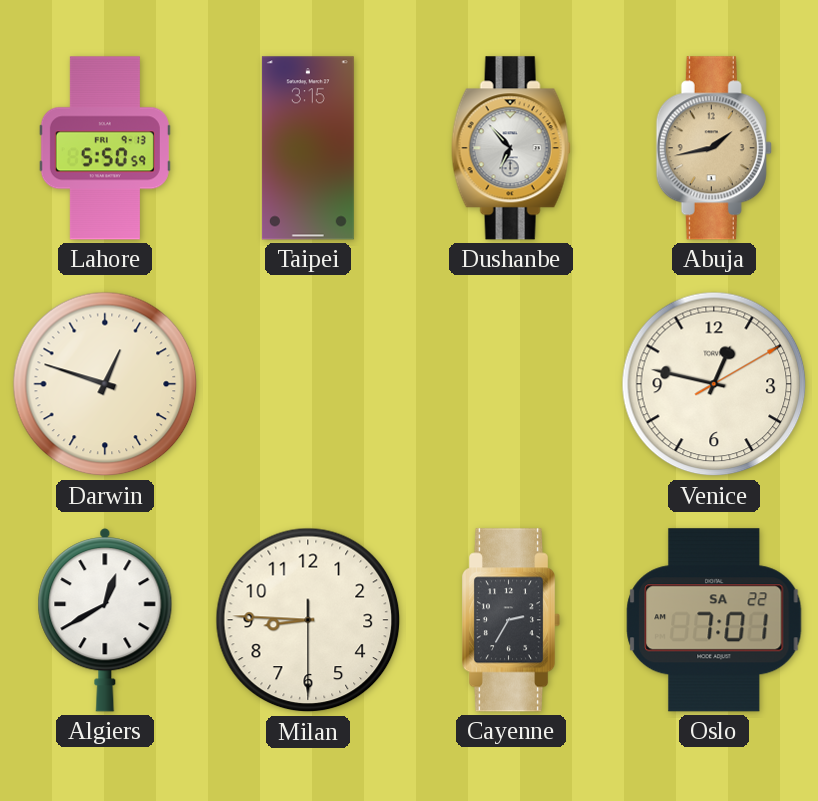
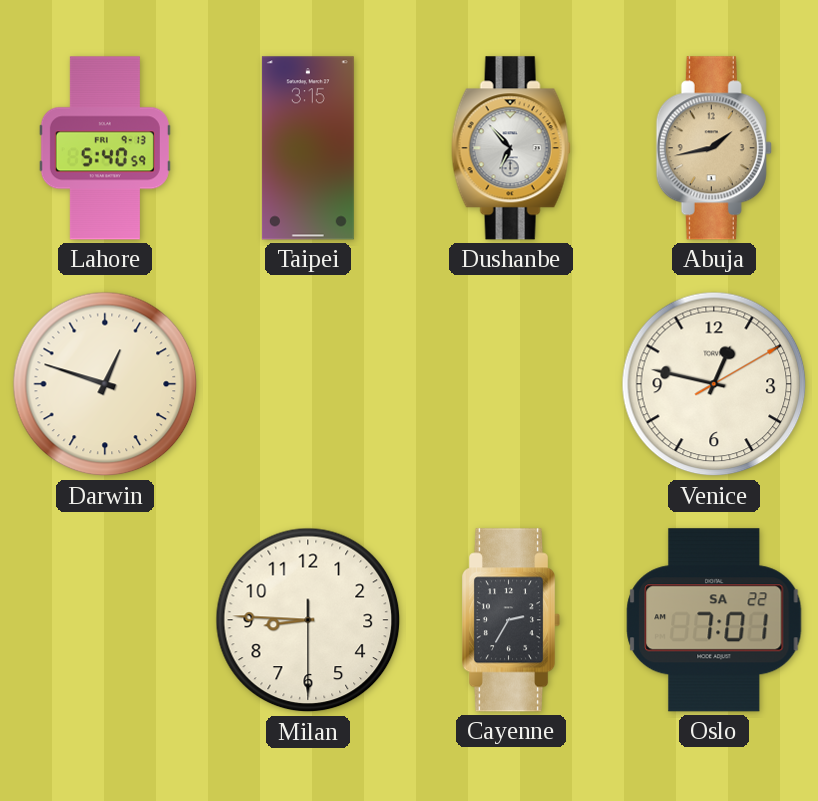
Lahore: 5:50 -> 5:40 (105, 148)
Algiers: 12:40 -> none (105, 620)
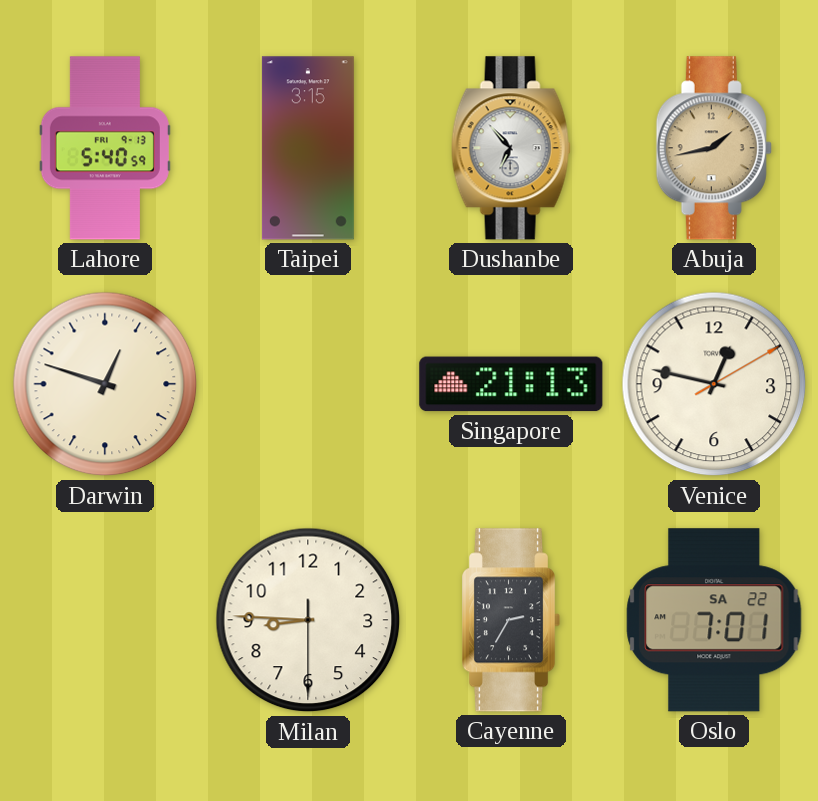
Singapore: none -> 21:13 (511, 384)
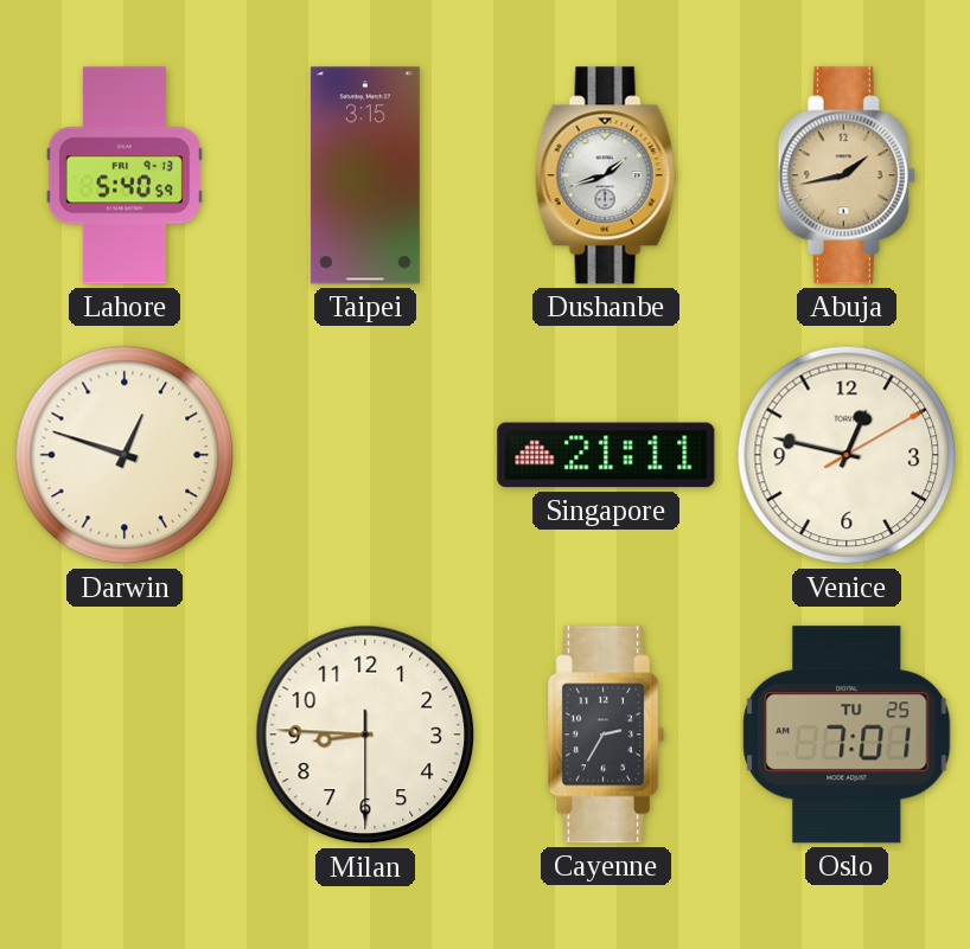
Dushanbe: 6:53 -> 1:42 (606, 175)
Singapore: 21:13 -> 21:11 (606, 455)
Oslo date: SA 22 -> TU 25 (847, 735)
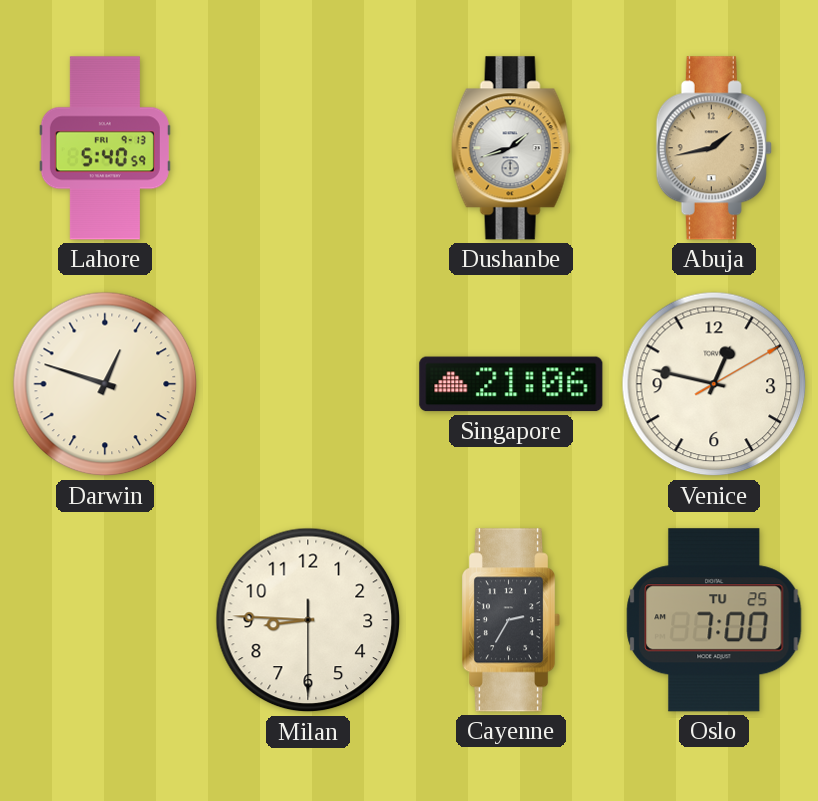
Taipei: 3:15 -> none (365, 175)
Singapore: 21:11 -> 21:06 (511, 384)
Oslo: 7:01 -> 7:00 (714, 620)
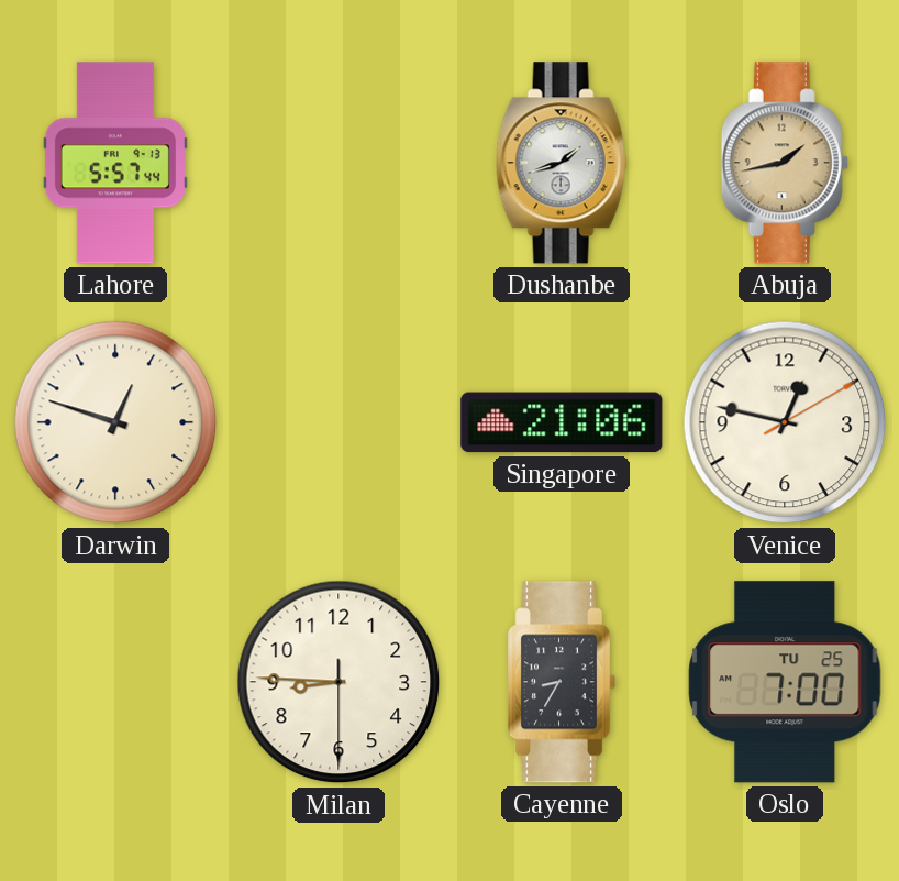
Lahore: 5:40 -> 5:57 (115, 163)
Cayenne: 2:35 -> 8:35 (562, 682)
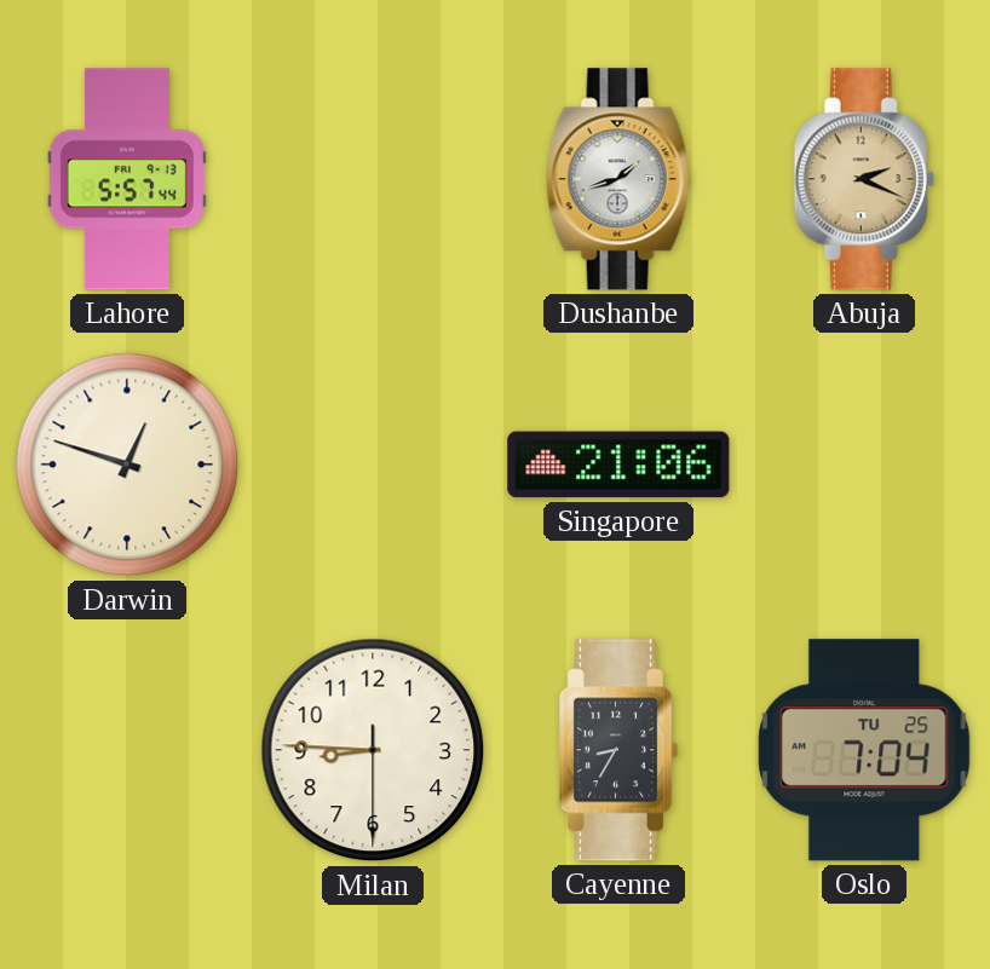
Abuja: 1:43 -> 2:19 (864, 179)
Venice: 12:47 -> none (785, 422)
Oslo: 7:00 -> 7:04 (864, 750)
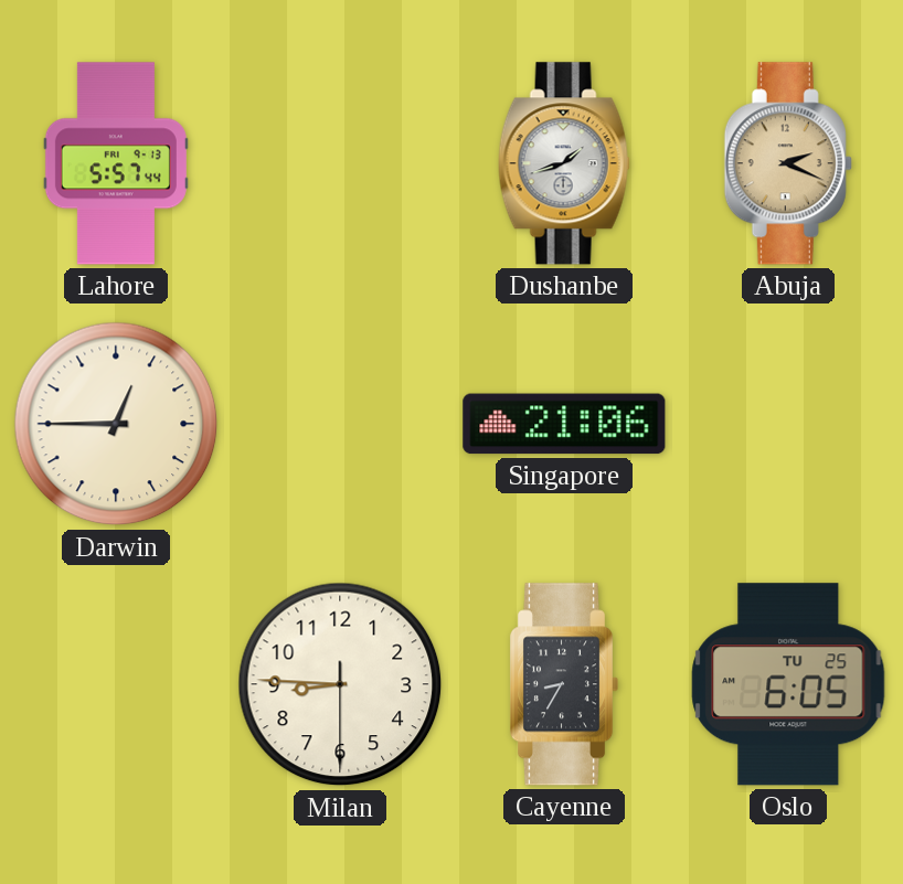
Darwin: 12:48 -> 12:45 (116, 424)
Oslo: 7:04 -> 6:05 (788, 684)
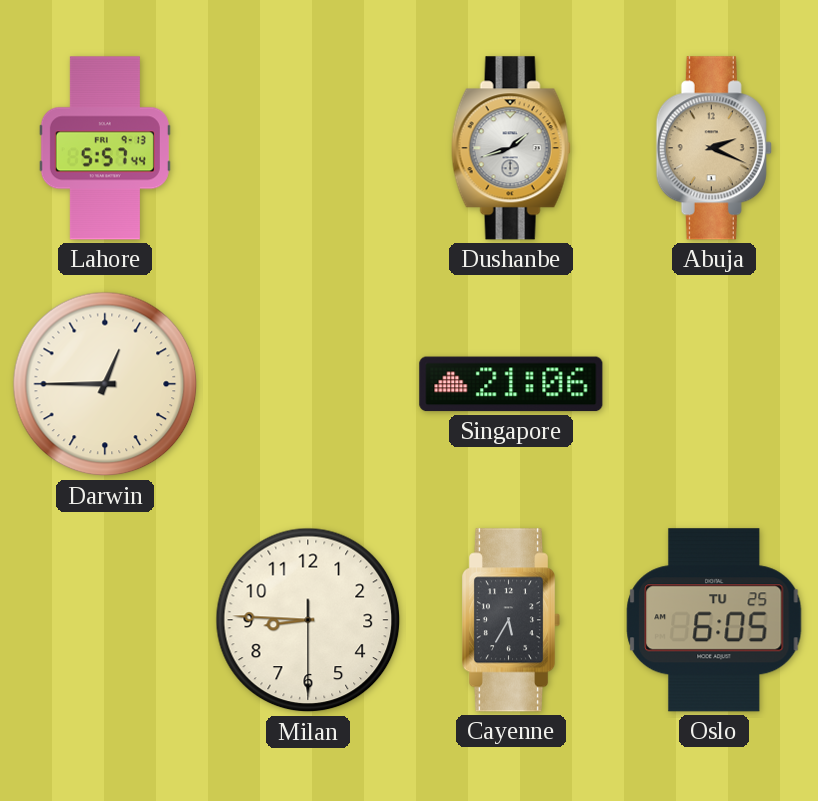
Cayenne: 8:35 -> 5:35 (511, 620)
